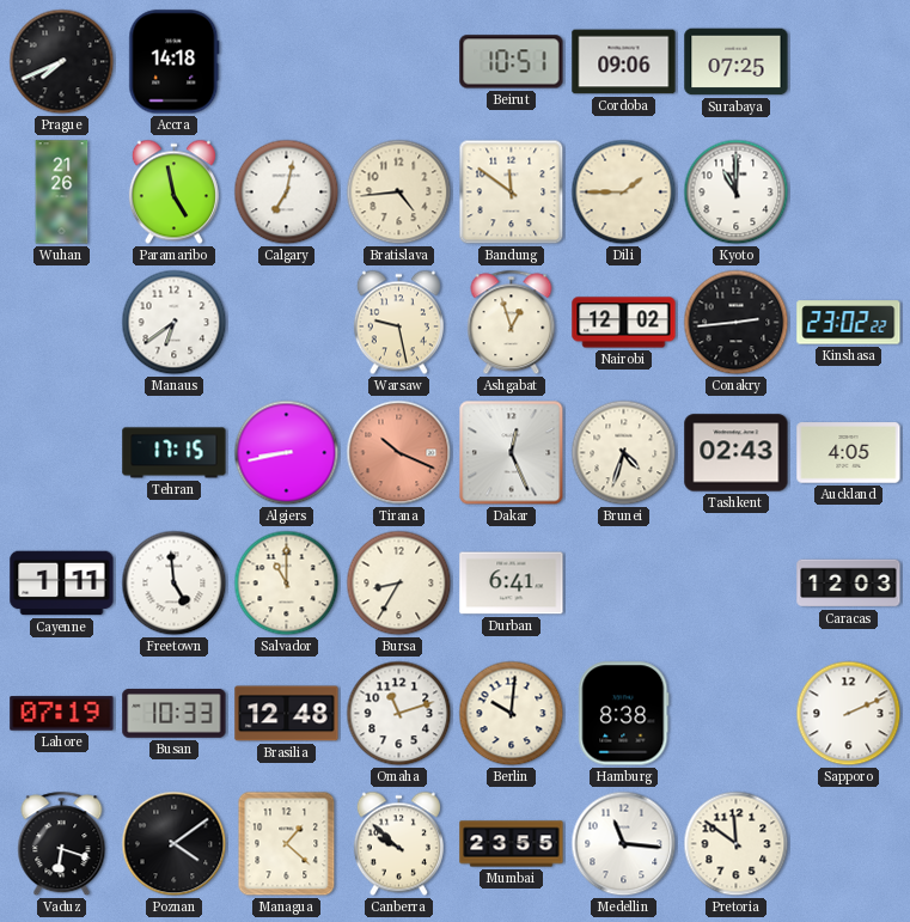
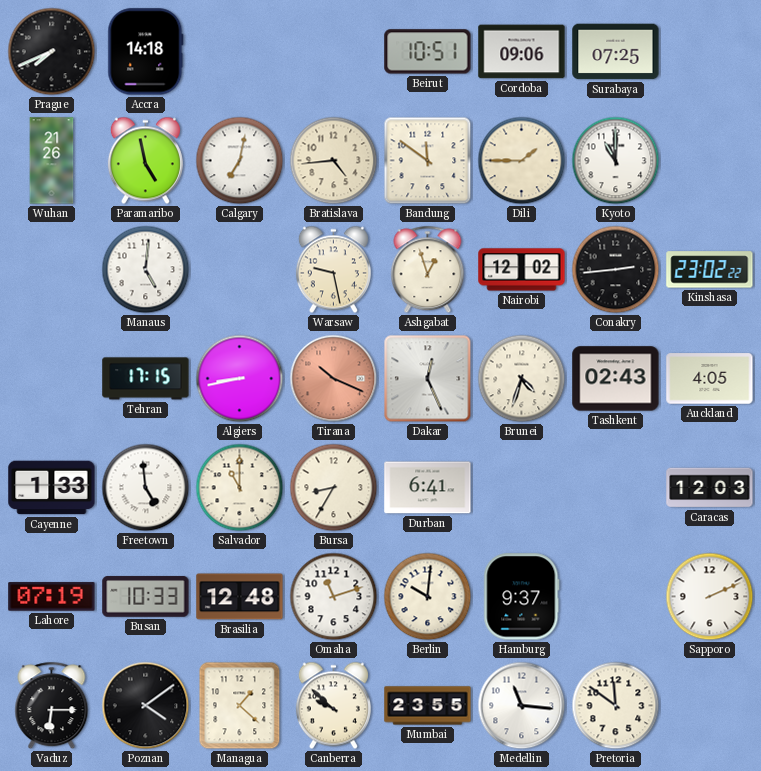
Manaus: 6:39 -> 5:01 (146, 270)
Cayenne: 1:11 -> 1:33 (52, 488)
Hamburg: 8:38 -> 9:37 (522, 597)
Vaduz: 6:18 -> 6:15 (52, 706)
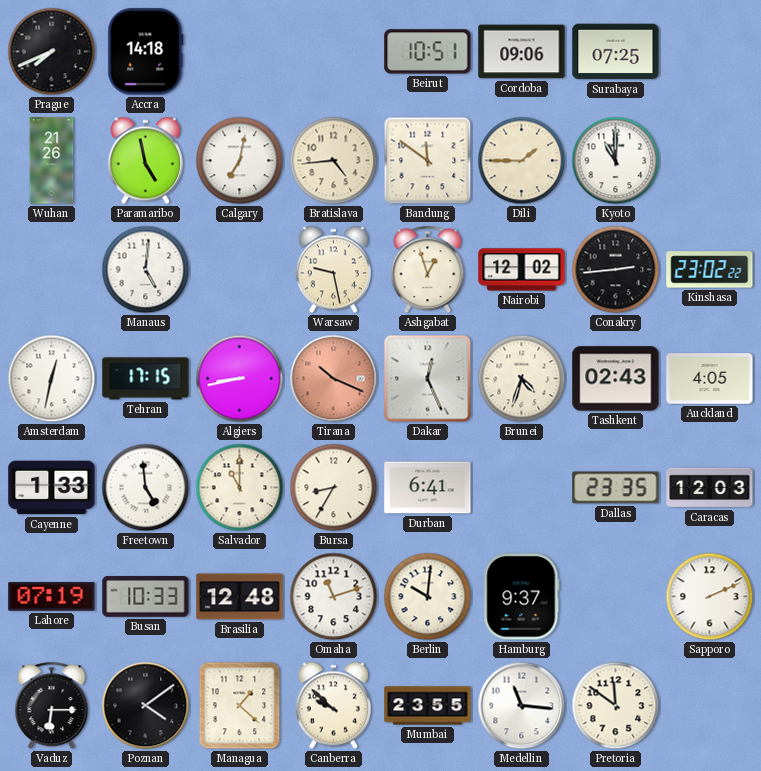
Amsterdam: none -> 12:32 (52, 379)
Dallas: none -> 23:35 (616, 488)
